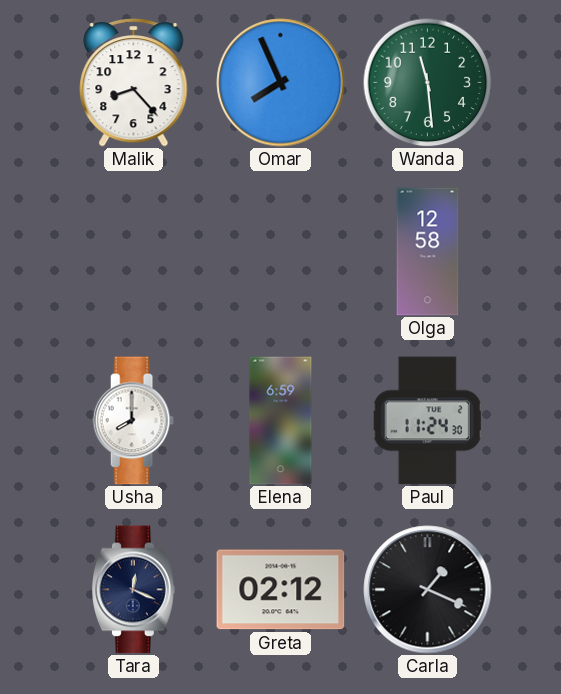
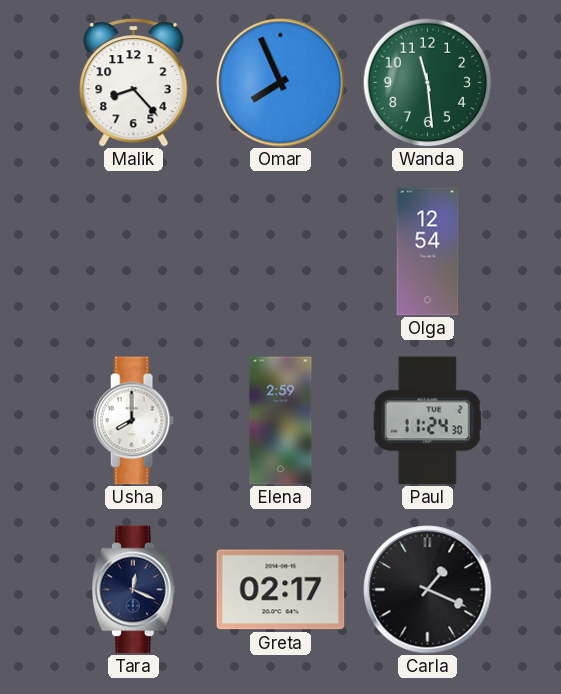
Olga: 12:58 -> 12:54 (428, 252)
Elena: 6:59 -> 2:59 (281, 421)
Greta: 02:12 -> 02:17 (281, 590)
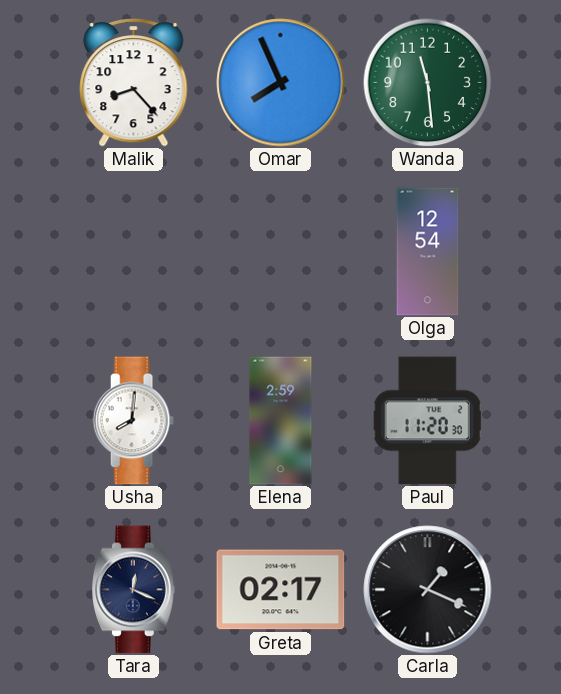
Usha: 8:00 -> 8:01 (133, 421)
Paul: 11:24 -> 11:20 (427, 421)
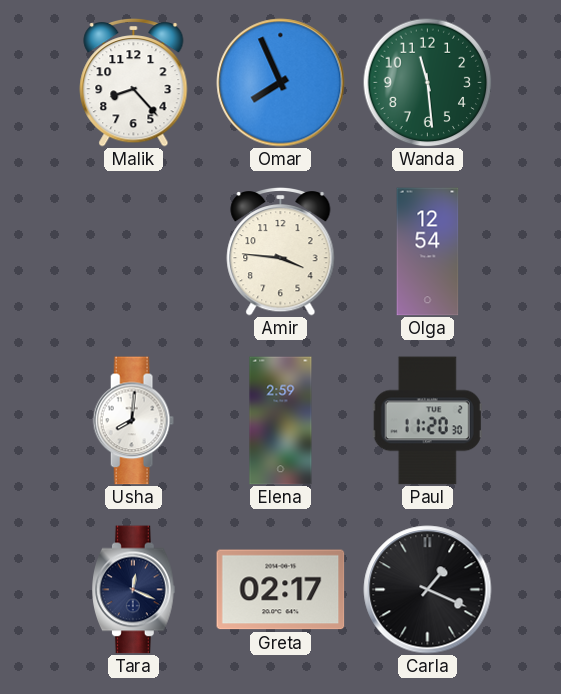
Amir: none -> 3:46 (281, 252)
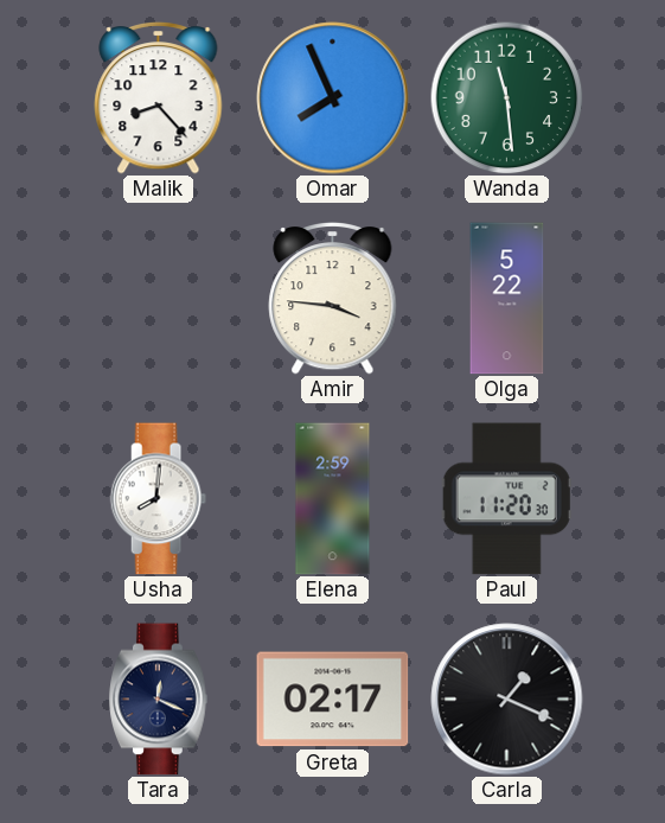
Olga: 12:54 -> 5:22 (507, 299)
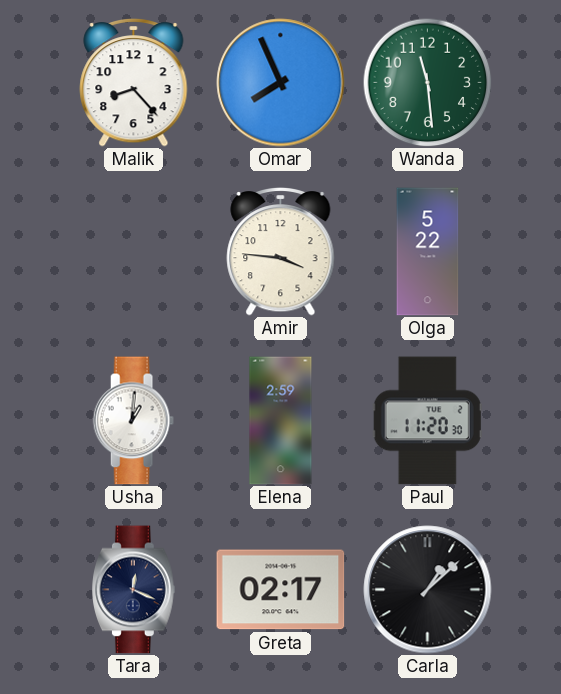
Usha: 8:01 -> 1:01 (133, 421)
Carla: 1:19 -> 1:08 (428, 590)
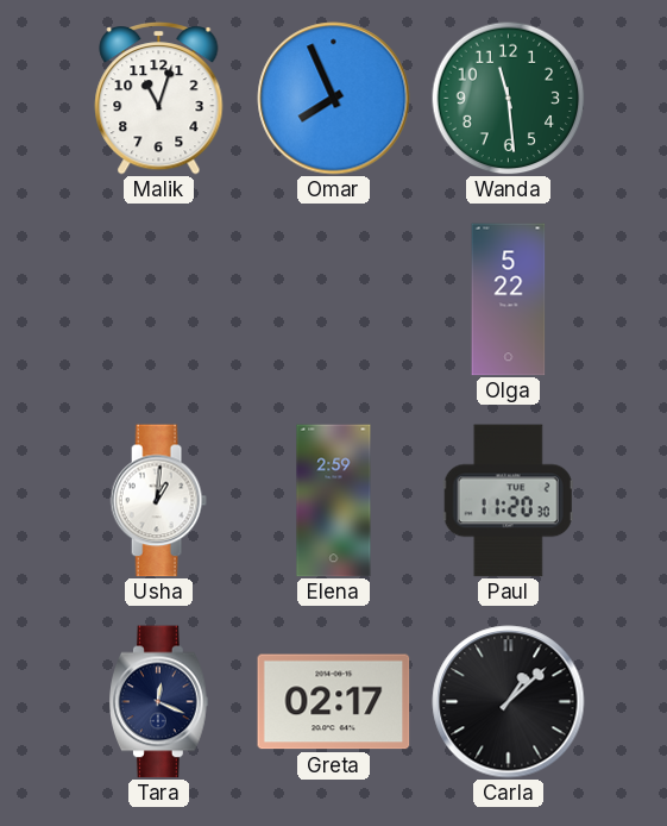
Malik: 8:23 -> 11:03 (159, 99)
Amir: 3:46 -> none (281, 252)
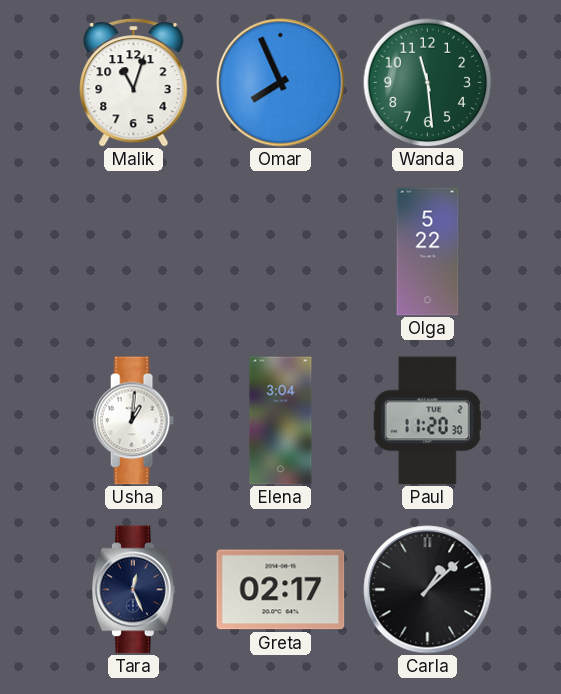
Elena: 2:59 -> 3:04 (281, 421)
Tara: 12:19 -> 12:26 (134, 590)
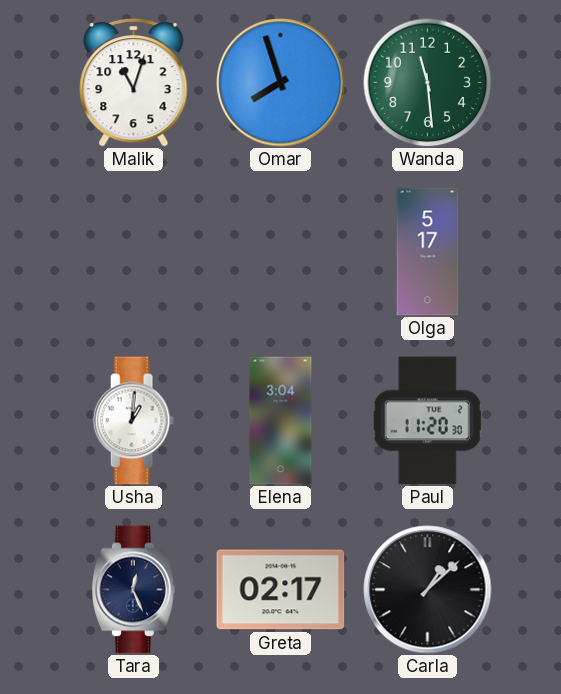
Omar: 7:56 -> 7:57 (281, 83)
Olga: 5:22 -> 5:17 (428, 252)
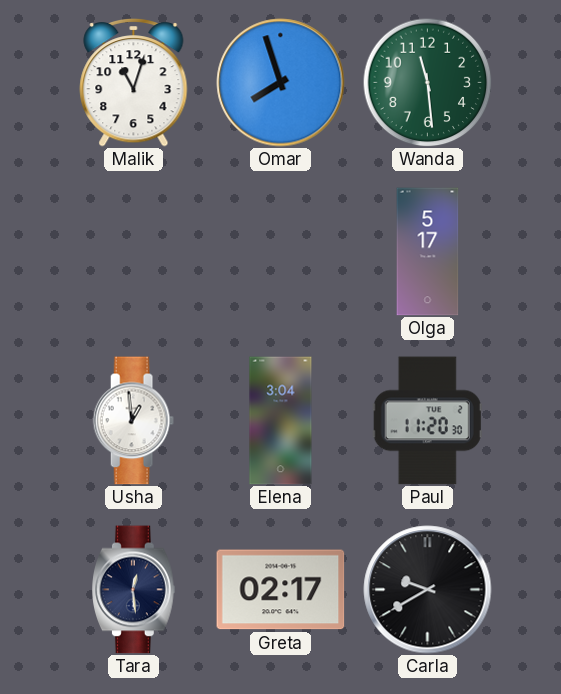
Usha: 1:01 -> 12:59 (133, 421)
Tara: 12:26 -> 12:29 (134, 590)
Carla: 1:08 -> 9:40 (428, 590)
